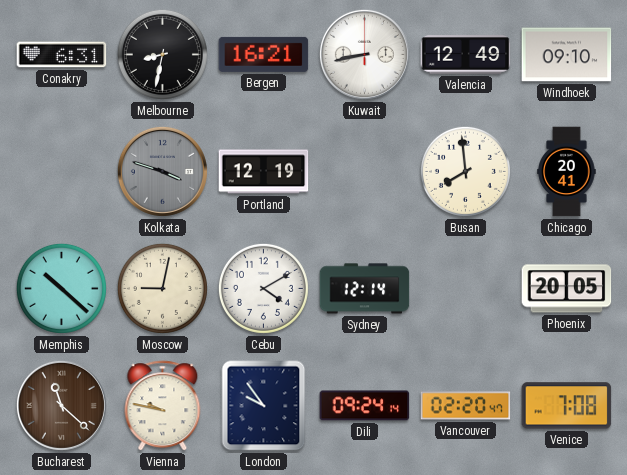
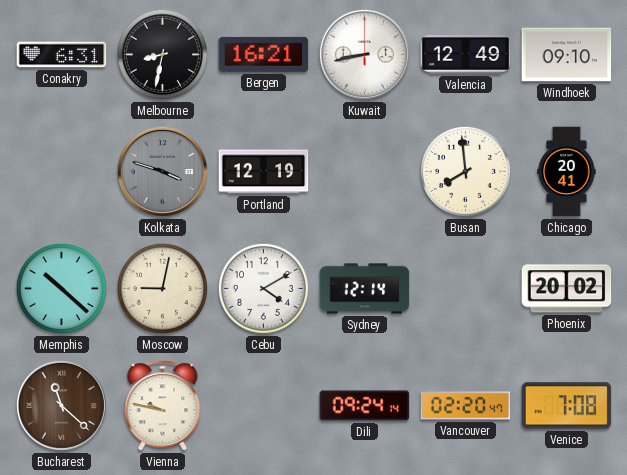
Phoenix: 20:05 -> 20:02 (567, 289)
London: 9:54 -> none (264, 406)
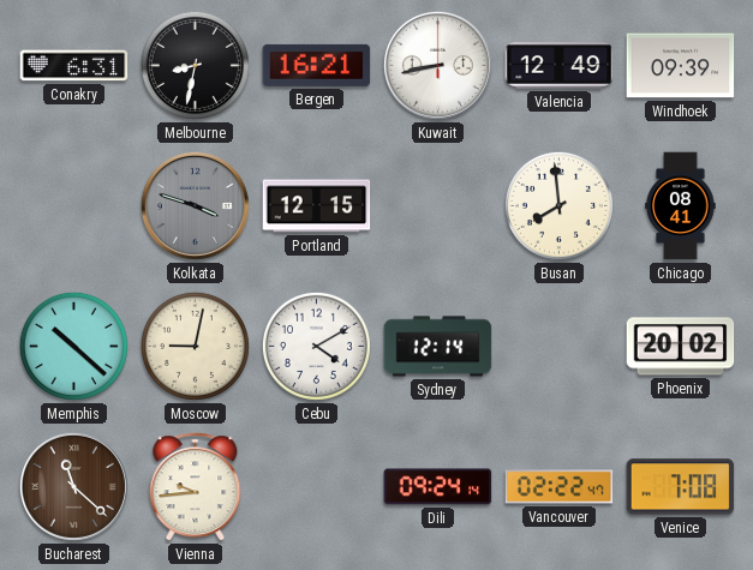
Windhoek: 09:10 -> 09:39 (681, 66)
Portland: 12:19 -> 12:15 (317, 206)
Chicago: 20:41 -> 08:41 (681, 206)
Vienna: 9:47 -> 9:44 (196, 487)
Vancouver: 02:20 -> 02:22 (560, 487)
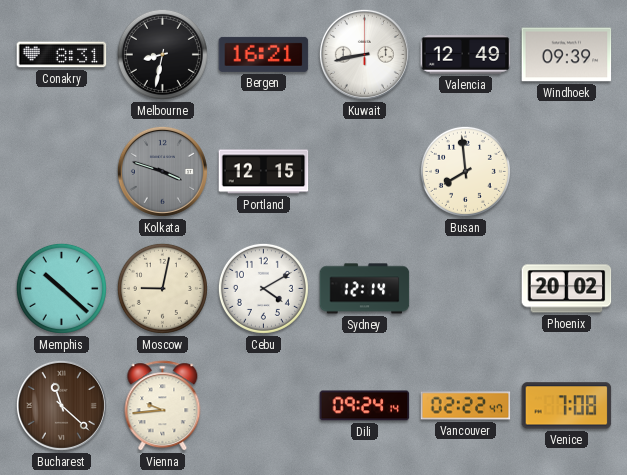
Conakry: 6:31 -> 8:31 (62, 55)
Chicago: 08:41 -> none (681, 206)
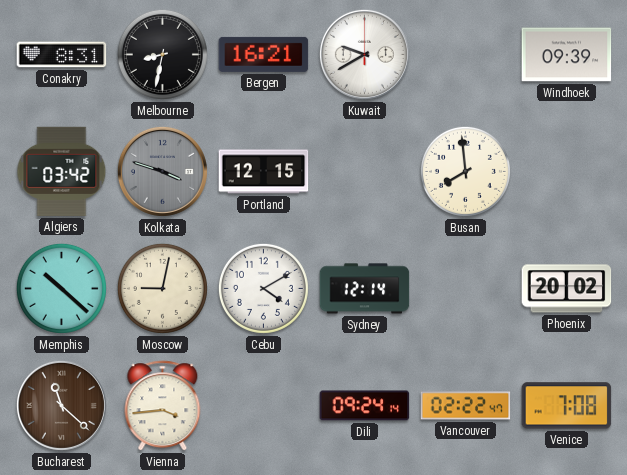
Kuwait: 8:43 -> 9:40 (364, 54)
Valencia: 12:49 -> none (466, 55)
Algiers: none -> 03:42 (62, 171)
Vienna: 9:44 -> 3:44 (163, 406)
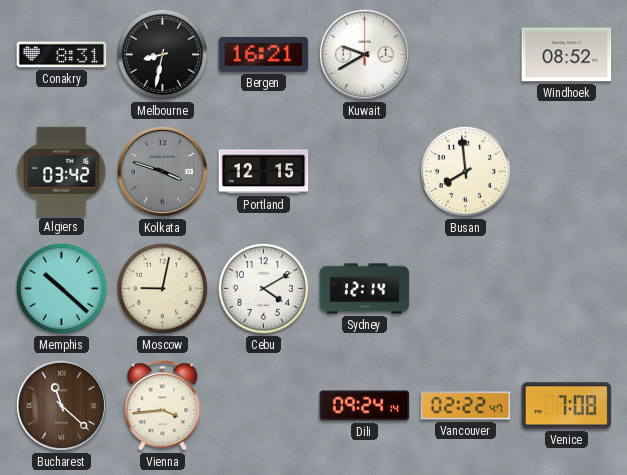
Windhoek: 09:39 -> 08:52 (567, 55)
Phoenix: 20:02 -> none (567, 289)
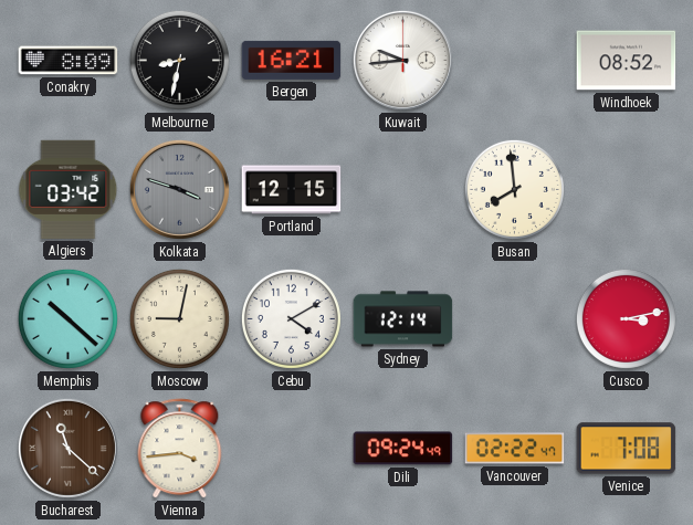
Conakry: 8:31 -> 8:09 (69, 61)
Kuwait: 9:40 -> 9:44 (402, 60)
Cusco: none -> 3:13 (626, 318)
Dili: 09:24:14 -> 09:24:49 (403, 449)
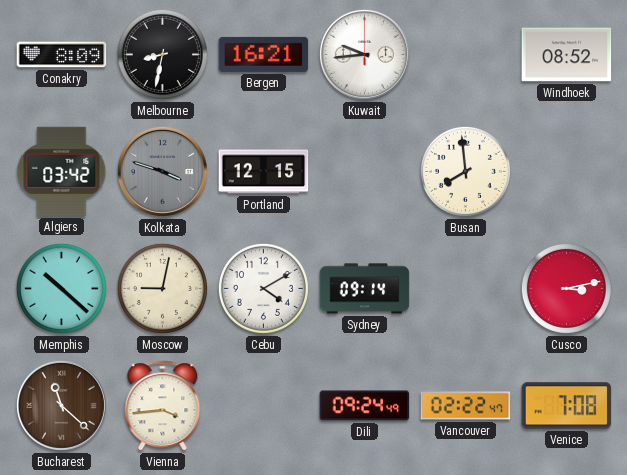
Sydney: 12:14 -> 09:14 (365, 289)
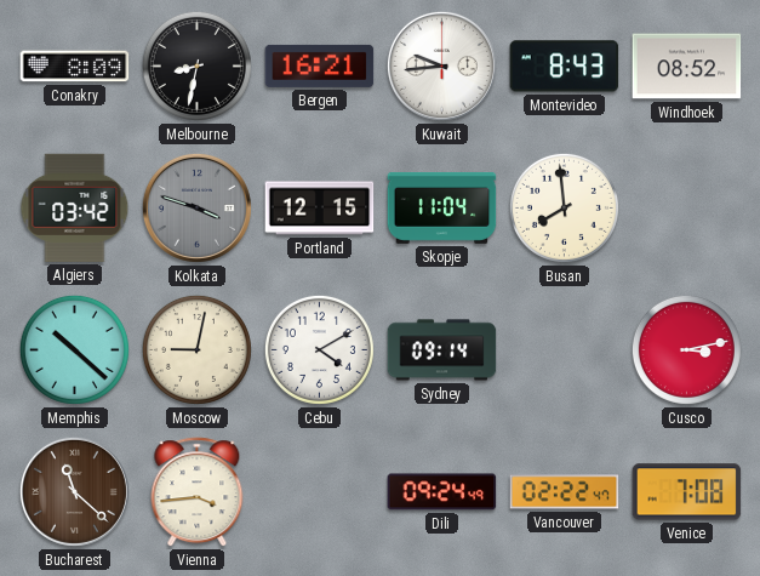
Montevideo: none -> 8:43 (565, 67)
Skopje: none -> 11:04 (442, 207)
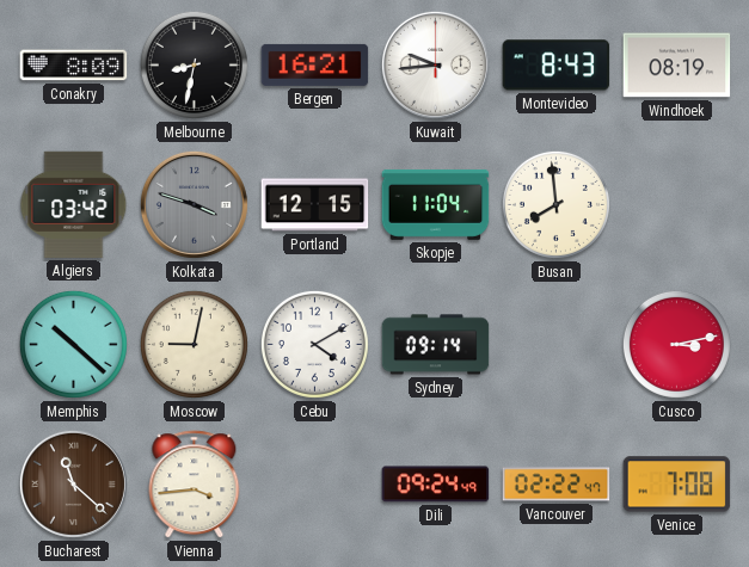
Windhoek: 08:52 -> 08:19 (677, 66)
